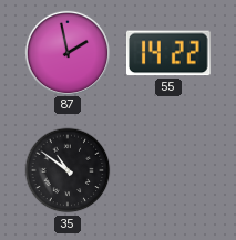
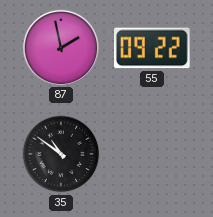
55: 14:22 -> 09:22 (153, 48)
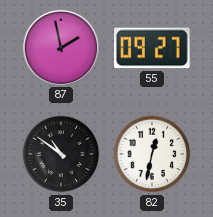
55: 09:22 -> 09:27 (153, 48)
82: none -> 12:32 (152, 154)
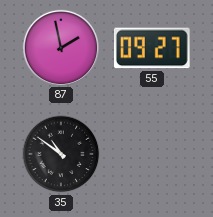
82: 12:32 -> none (152, 154)
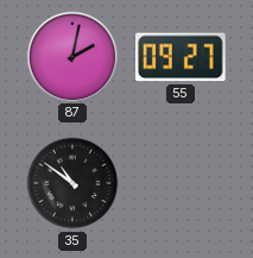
87: 1:58 -> 2:02 (71, 56)
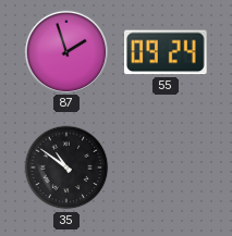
87: 2:02 -> 1:57 (65, 51)
55: 09:27 -> 09:24 (167, 52)
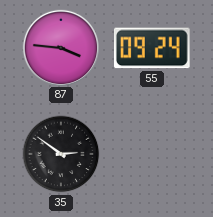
87: 1:57 -> 3:46 (60, 47)
35: 10:51 -> 2:51 (61, 154)
